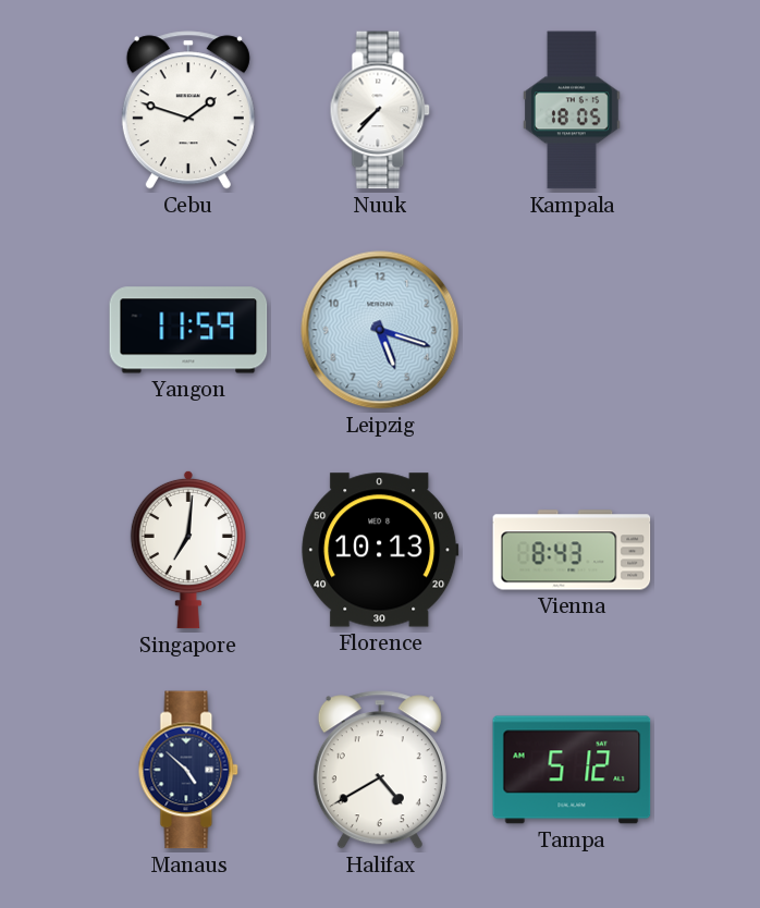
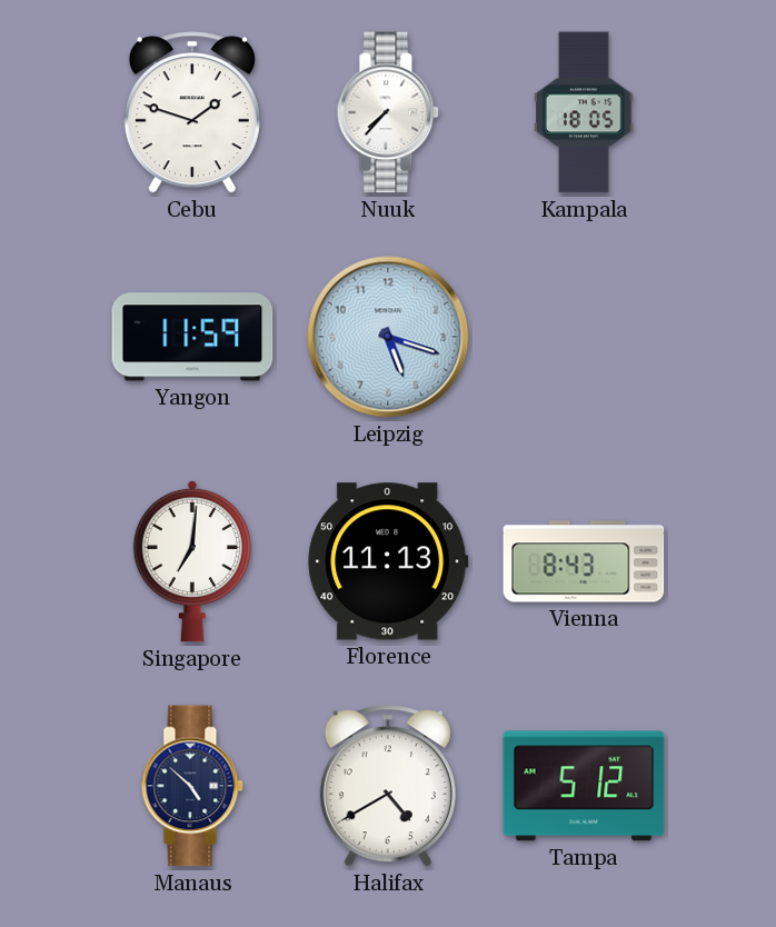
Florence: 10:13 -> 11:13 (388, 561)
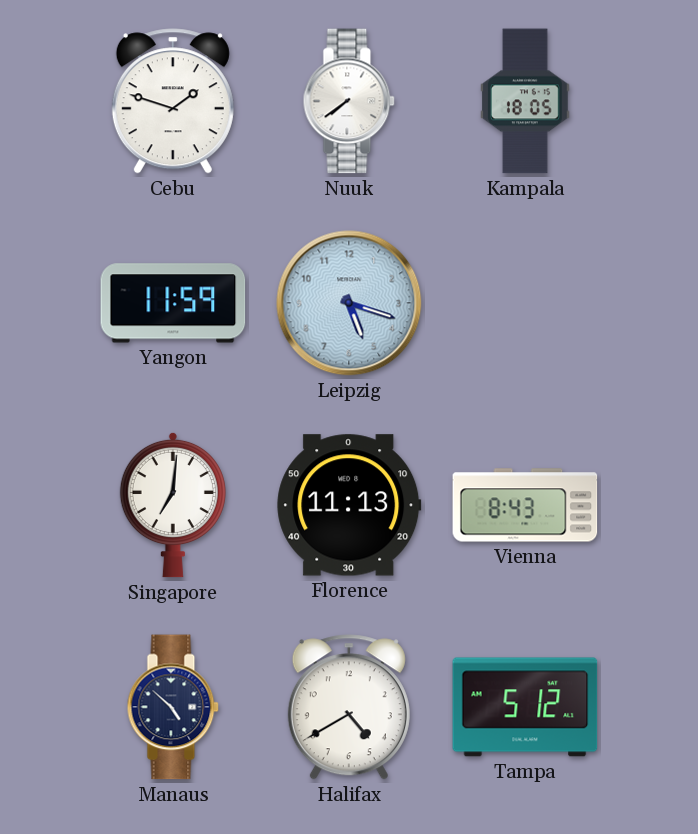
Nuuk: 7:37 -> 7:39 (349, 101)
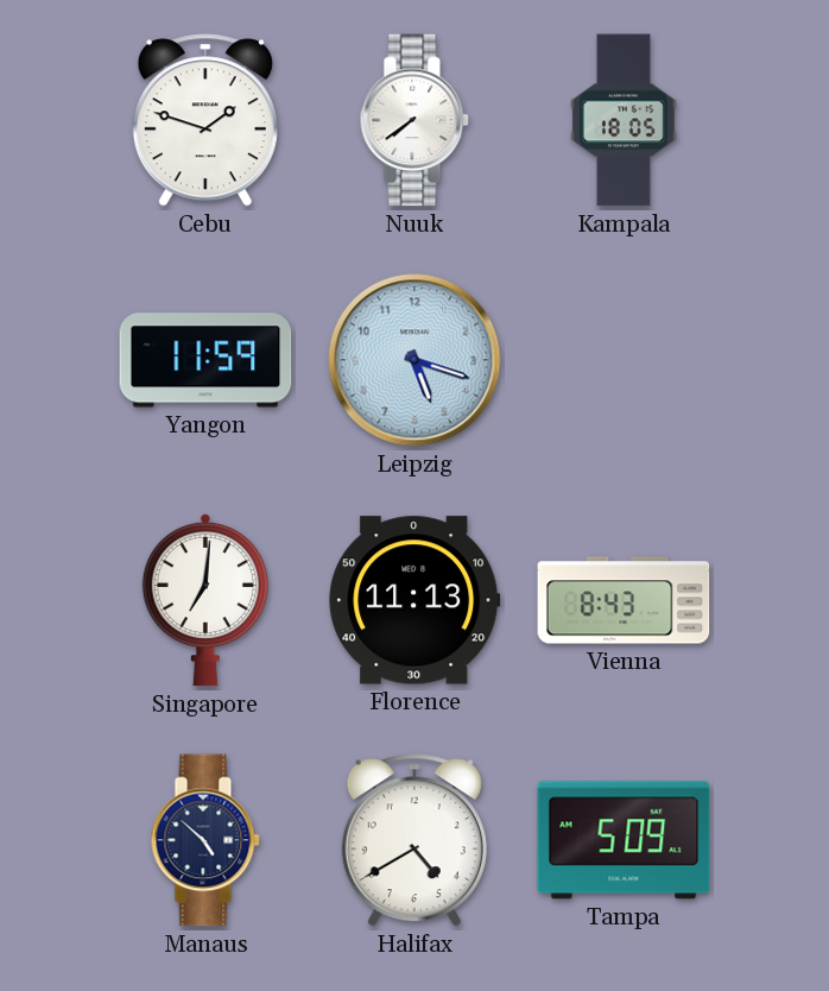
Tampa: 5:12 -> 5:09 (624, 840)
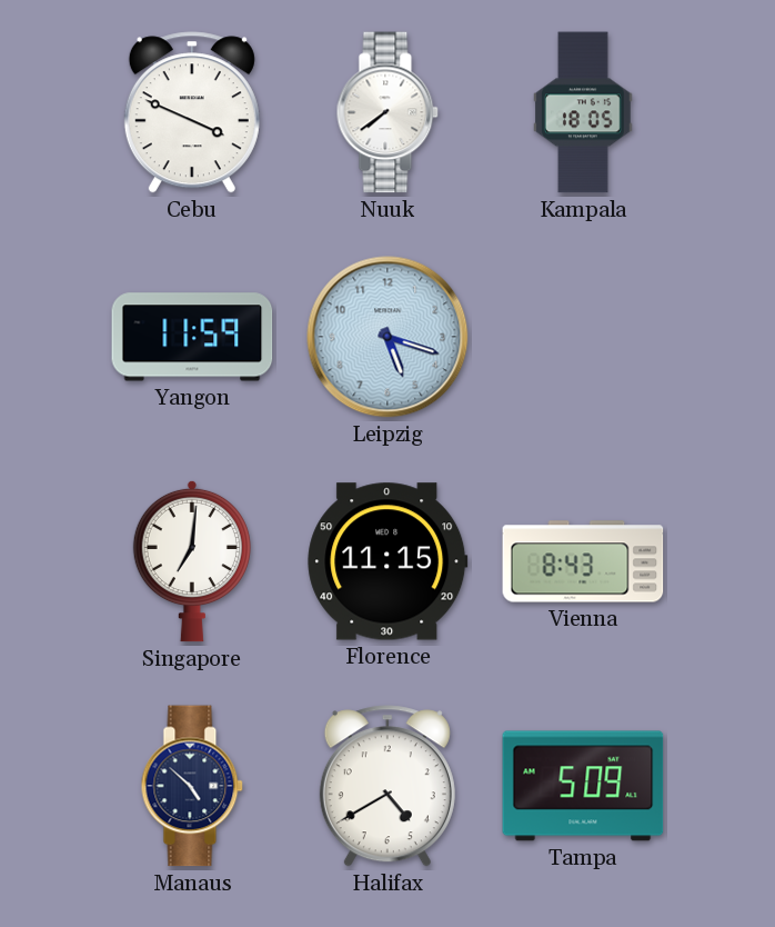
Cebu: 1:48 -> 3:49 (192, 112)
Florence: 11:13 -> 11:15 (387, 561)
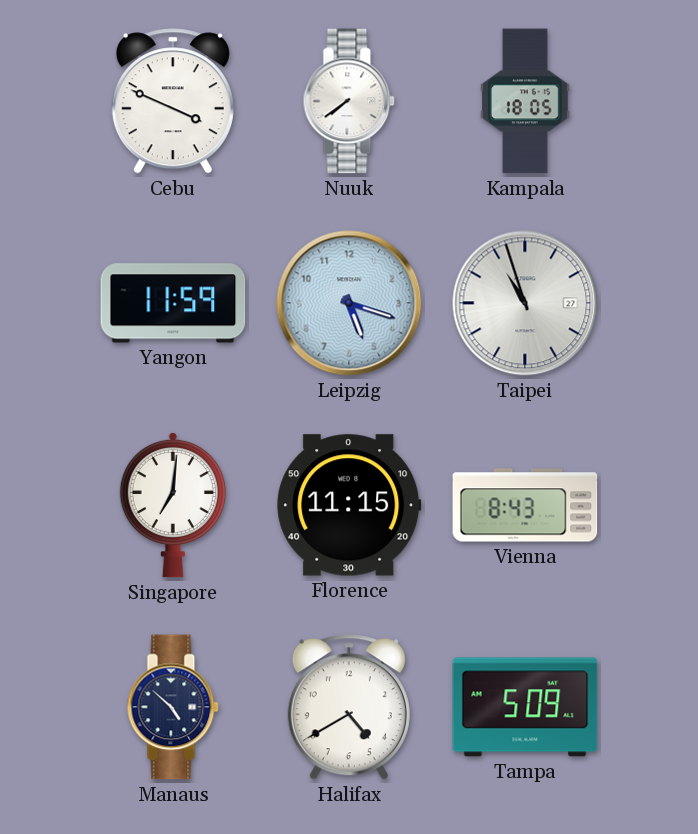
Taipei: none -> 10:57 (525, 303)
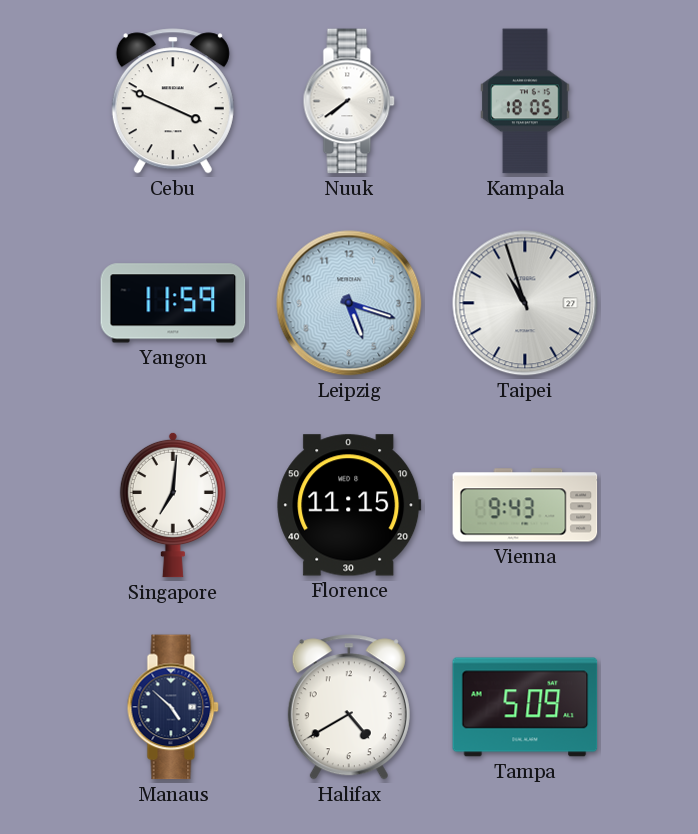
Vienna: 8:43 -> 9:43 (525, 505)
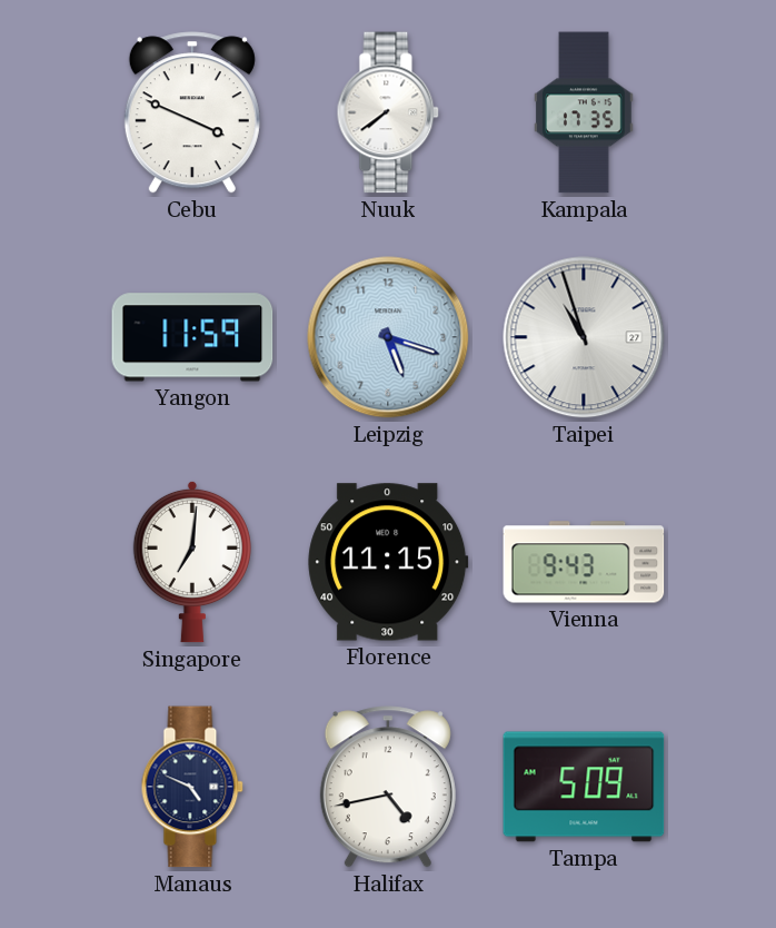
Kampala: 18:05 -> 17:35 (585, 112)
Manaus: 4:52 -> 4:49 (192, 787)
Halifax: 4:40 -> 4:43 (388, 787)
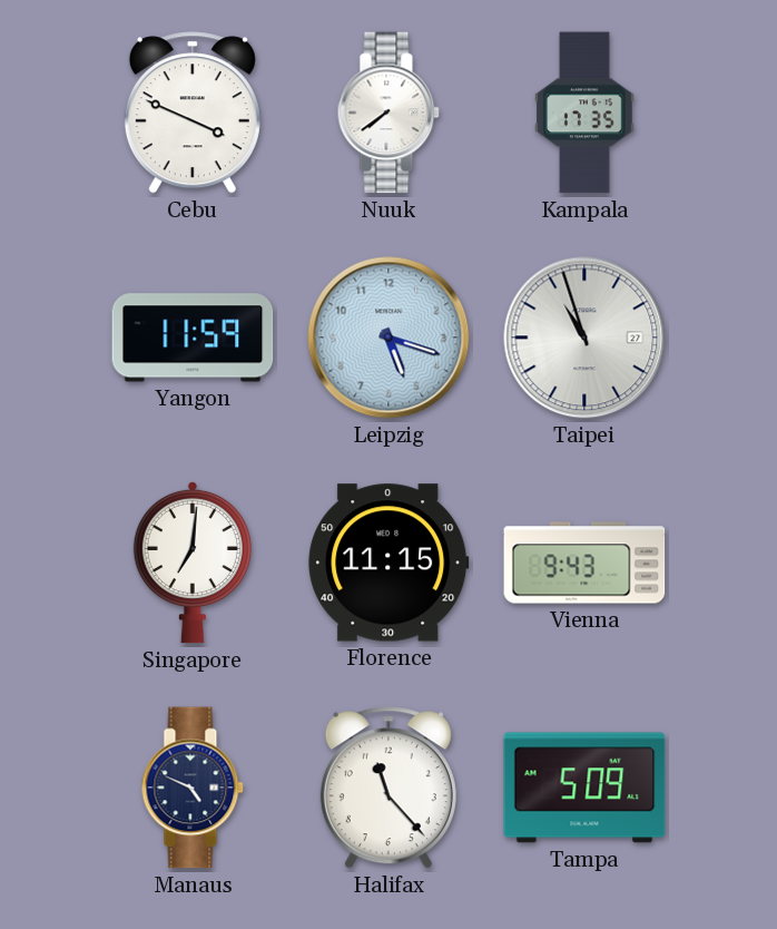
Halifax: 4:43 -> 11:23 (389, 788)
